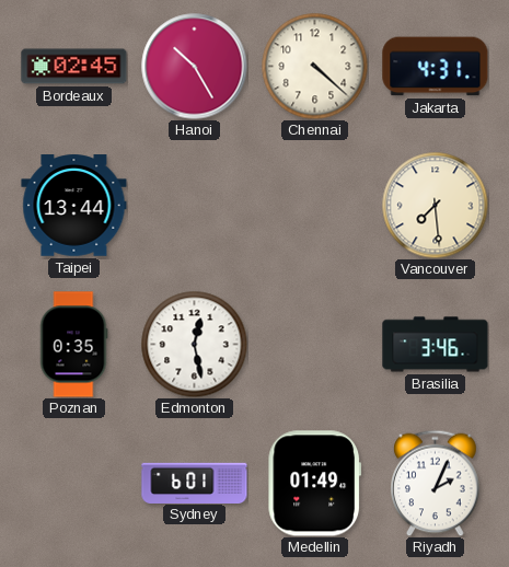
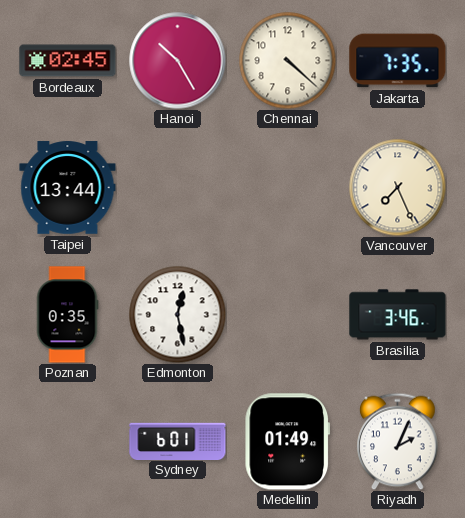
Jakarta: 4:31 -> 7:35 (398, 61)
Vancouver: 7:29 -> 7:26 (397, 187)
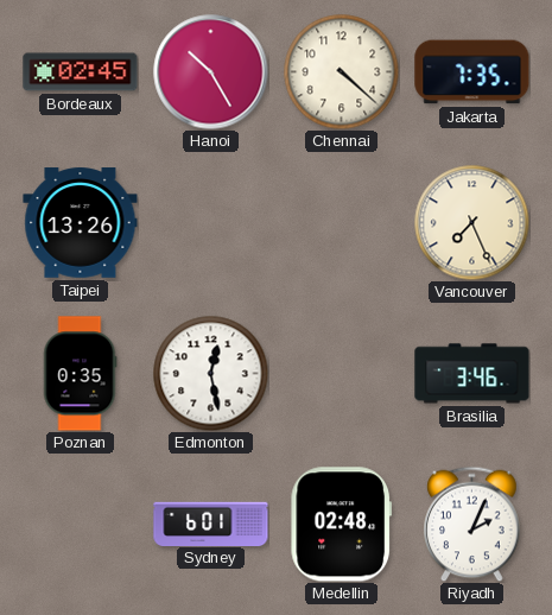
Taipei: 13:44 -> 13:26 (81, 223)
Medellin: 01:49 -> 02:48 (342, 525)
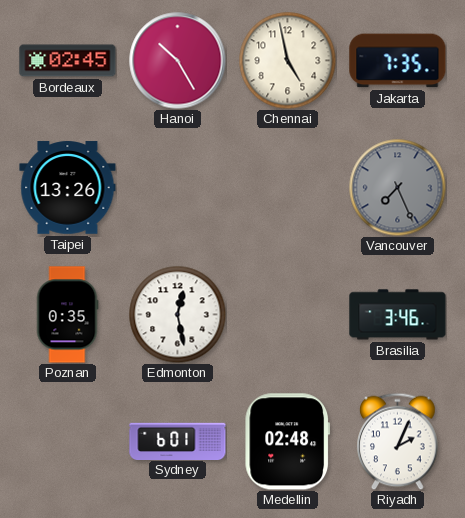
Chennai: 4:22 -> 4:58 (287, 60)
Vancouver dial: cream -> grey (397, 187)
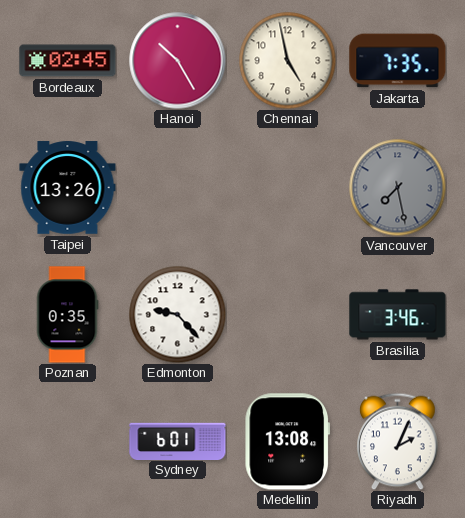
Vancouver: 7:26 -> 7:28 (397, 187)
Edmonton: 12:28 -> 9:23 (177, 314)
Medellin: 02:48 -> 13:08 (288, 442)
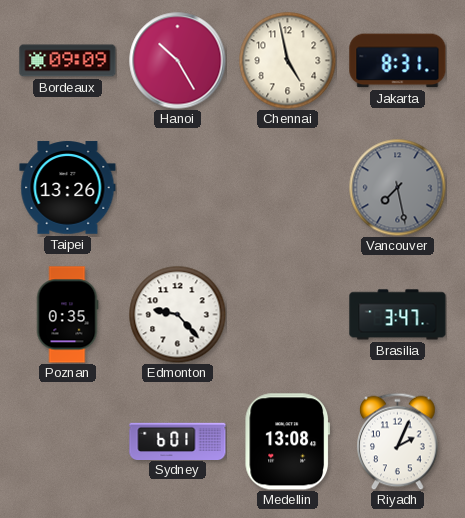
Bordeaux: 02:45 -> 09:09 (68, 61)
Jakarta: 7:35 -> 8:31 (398, 61)
Brasilia: 3:46 -> 3:47 (398, 315)
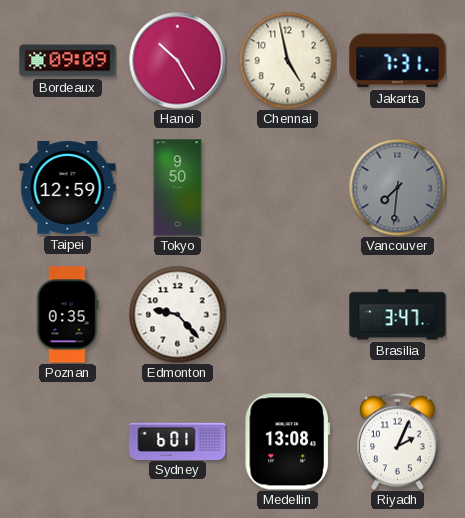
Jakarta: 8:31 -> 7:31 (398, 61)
Taipei: 13:26 -> 12:59 (68, 188)
Tokyo: none -> 9:50 (178, 188)
Vancouver: 7:28 -> 7:31 (397, 187)
